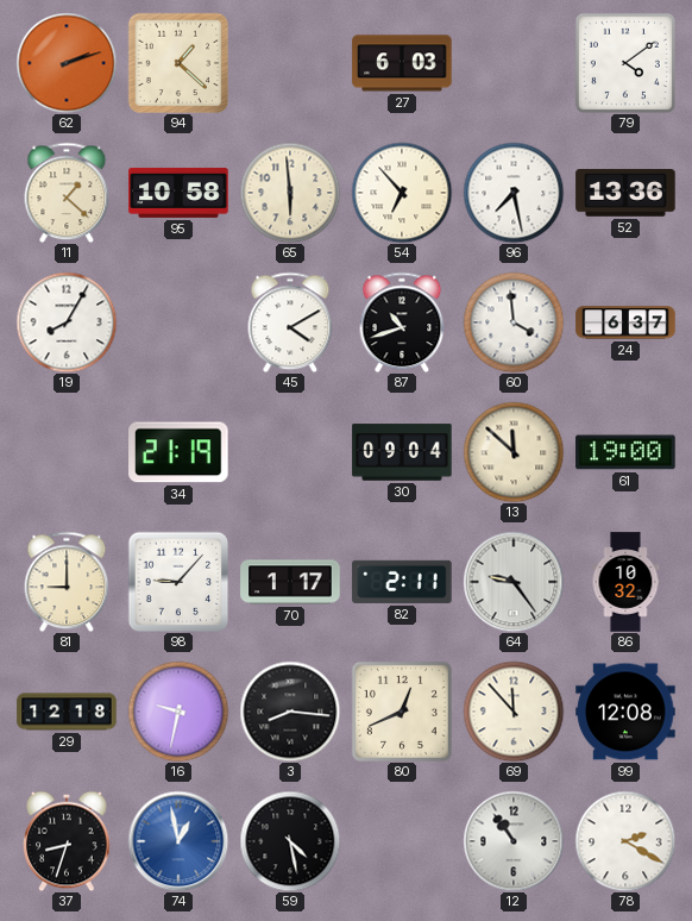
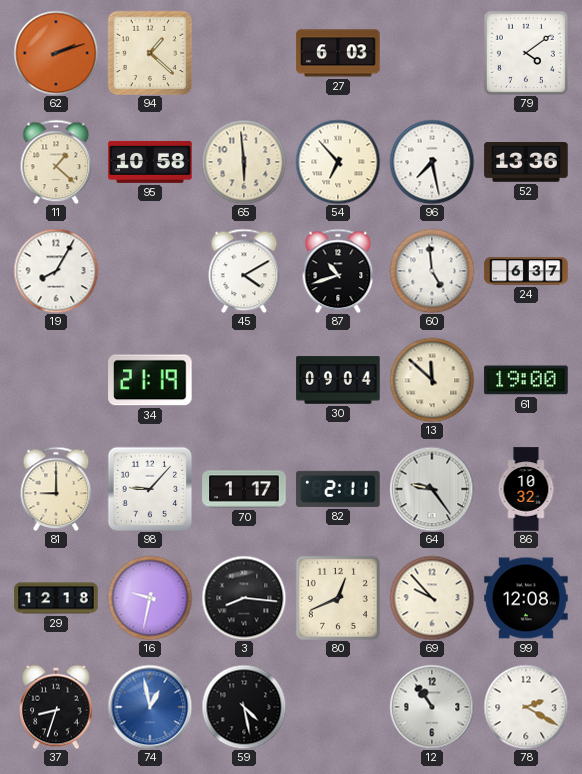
60: 3:59 -> 4:59 (432, 271)
69: 11:53 -> 9:53 (432, 598)
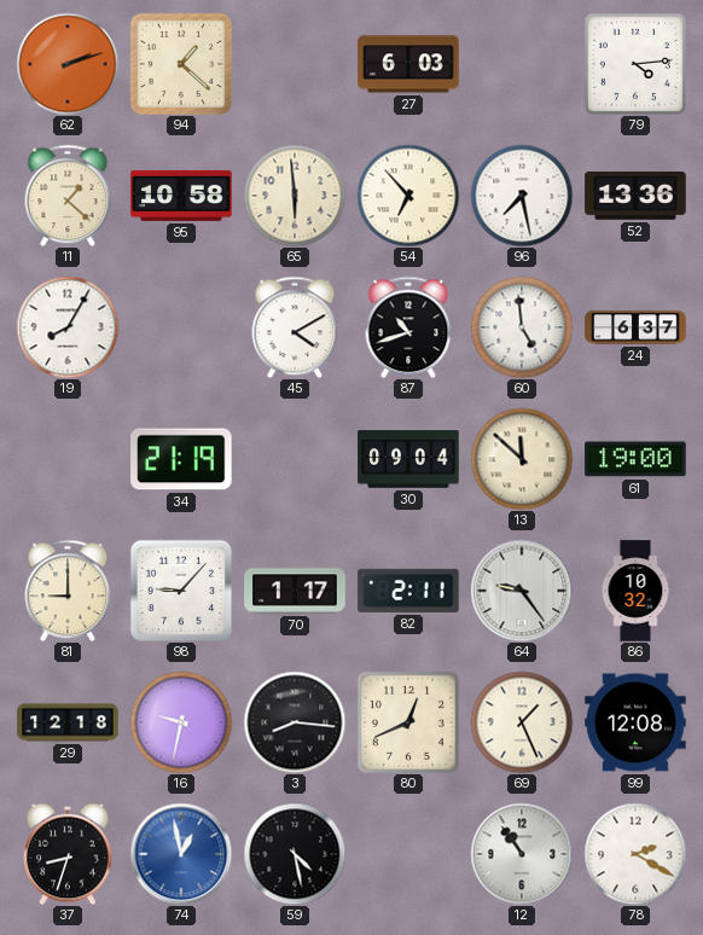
79: 4:09 -> 4:14 (635, 64)
69: 9:53 -> 1:26 (522, 722)
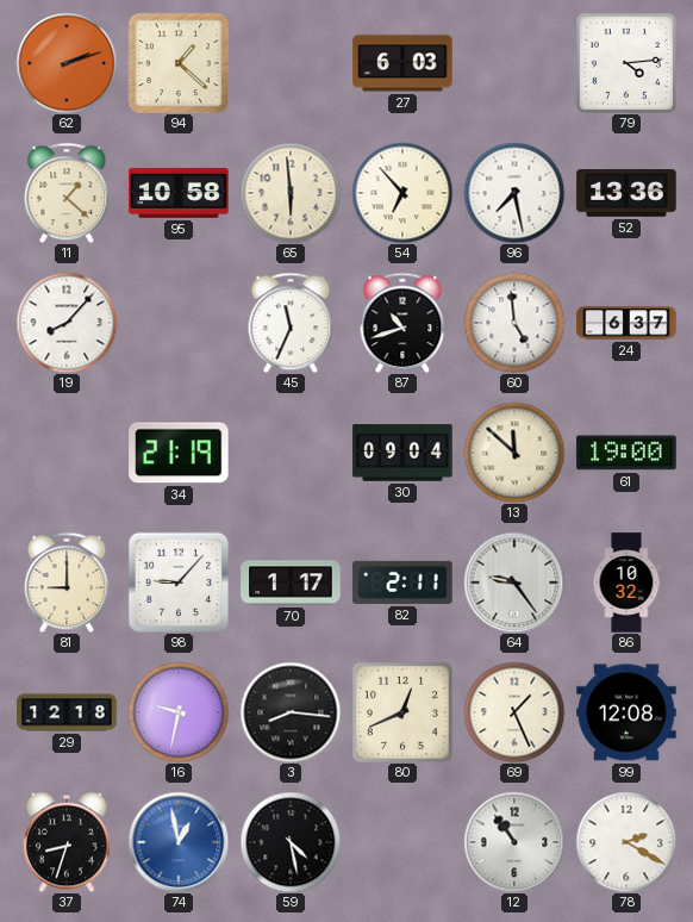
19: 8:05 -> 8:07 (67, 323)
45: 4:10 -> 11:34 (291, 323)
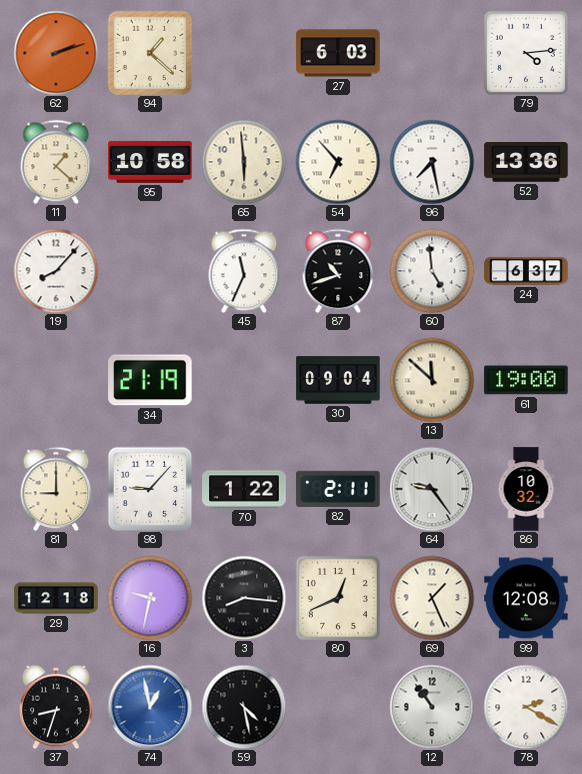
70: 1:17 -> 1:22 (244, 489)
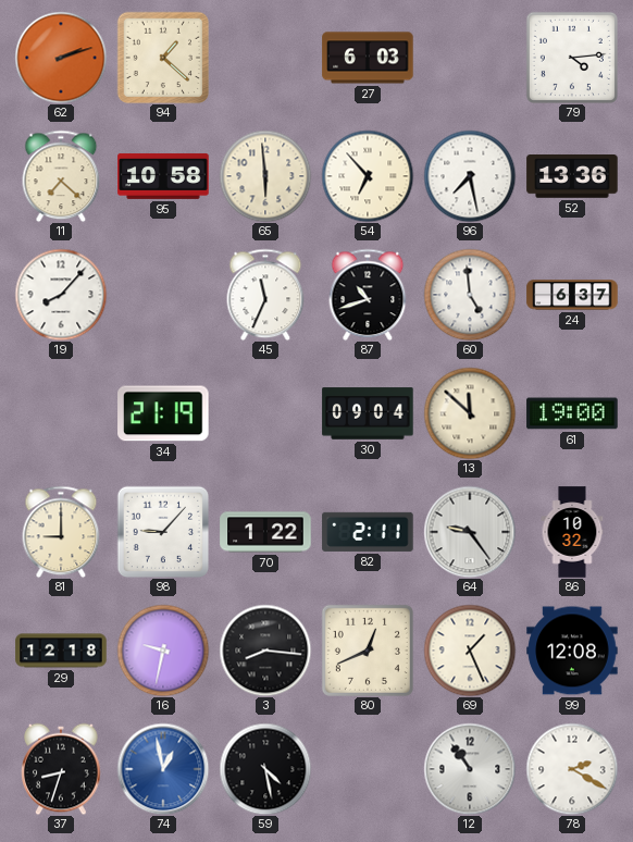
11: 1:22 -> 7:22 (61, 176)
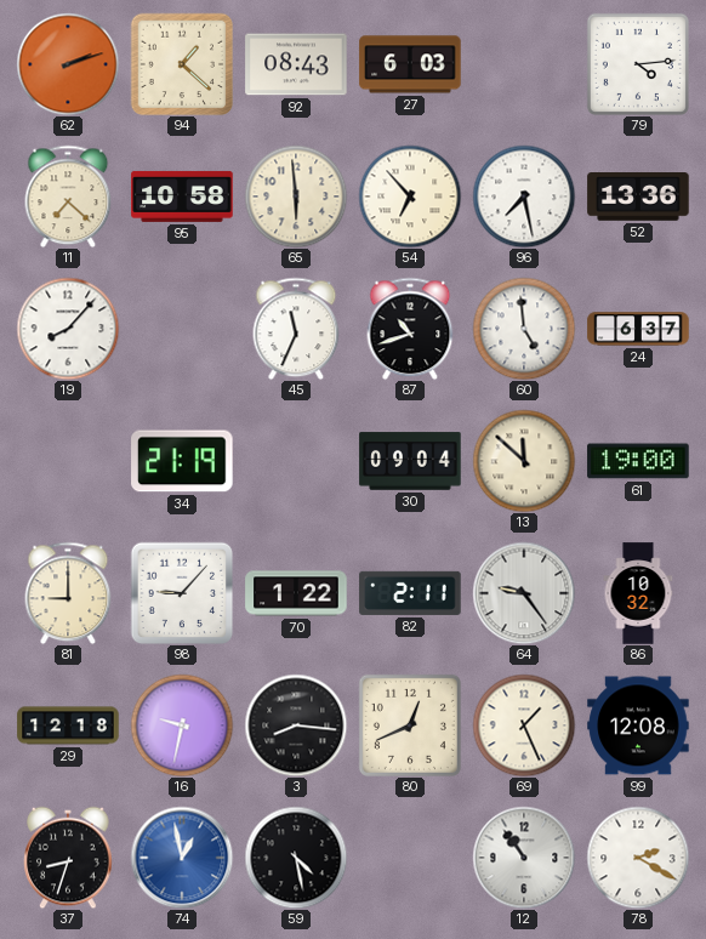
92: none -> 08:43 (296, 64)
